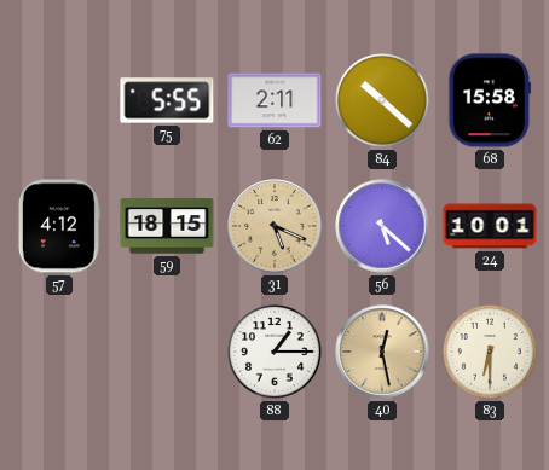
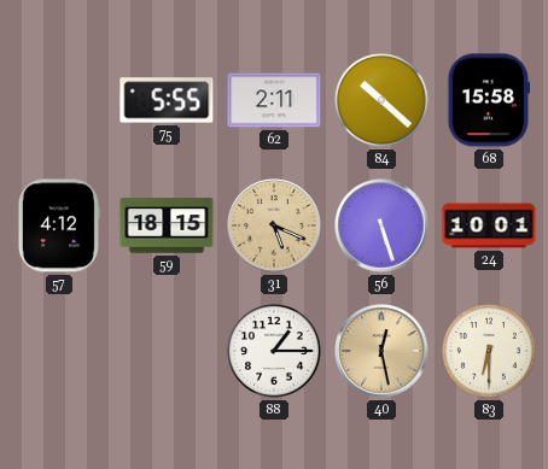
56: 5:22 -> 5:27 (381, 225)
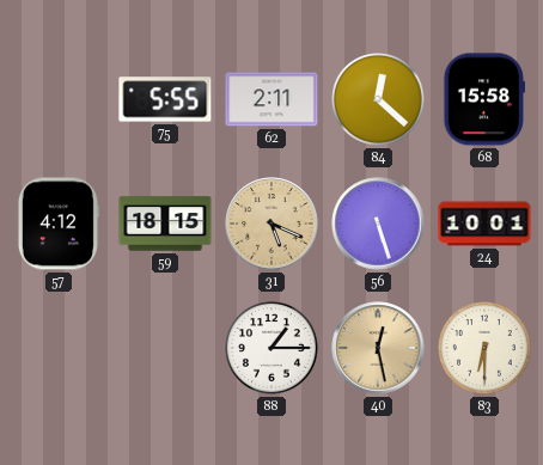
84: 10:22 -> 12:22 (378, 99)
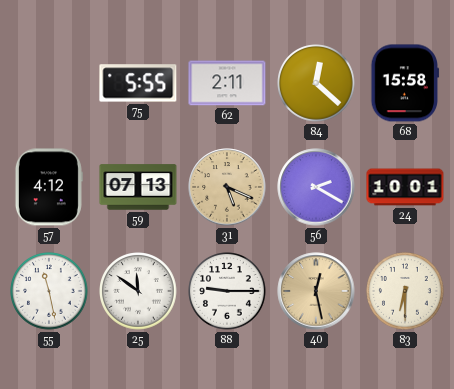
59: 18:15 -> 07:13 (138, 187)
56: 5:27 -> 2:20 (316, 187)
55: none -> 11:28 (49, 291)
25: none -> 11:51 (138, 291)
88: 1:15 -> 9:15 (227, 291)
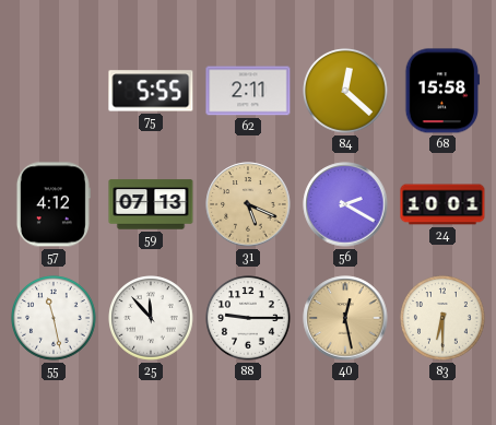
25: 11:51 -> 11:53 (151, 318)
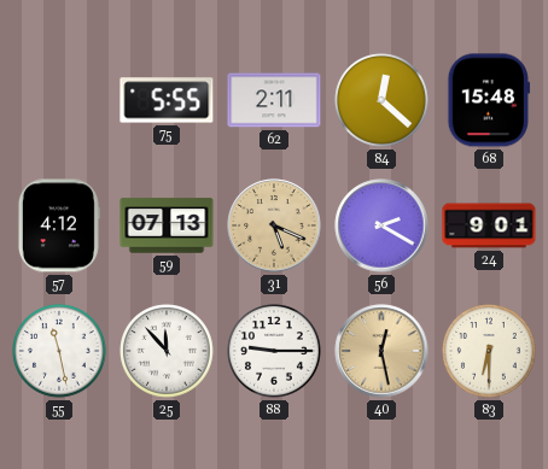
68: 15:58 -> 15:48 (489, 100)
24: 10:01 -> 9:01 (489, 225)
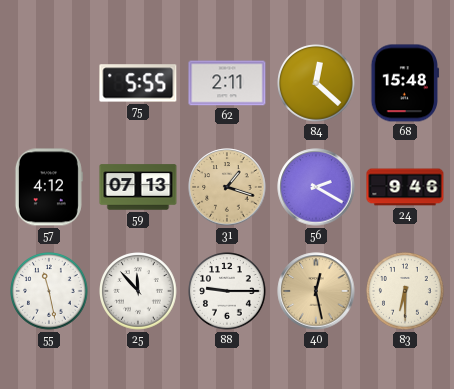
31: 5:19 -> 1:18 (227, 187)
24: 9:01 -> 9:46 (405, 187)
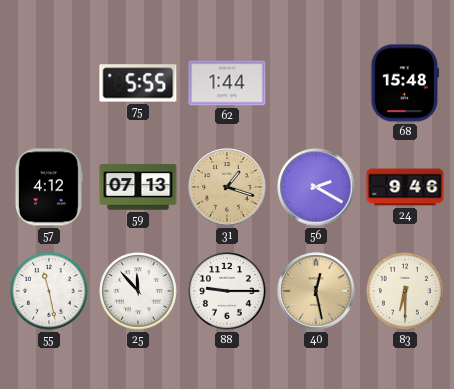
62: 2:11 -> 1:44 (227, 83)
84: 12:22 -> none (316, 83)
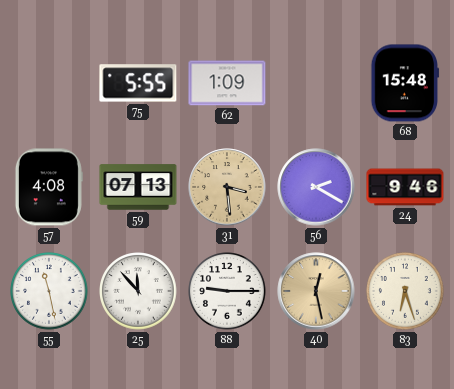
62: 1:44 -> 1:09 (227, 83)
57: 4:12 -> 4:08 (49, 187)
31: 1:18 -> 3:29 (227, 187)
83: 6:30 -> 6:27 (405, 291)
